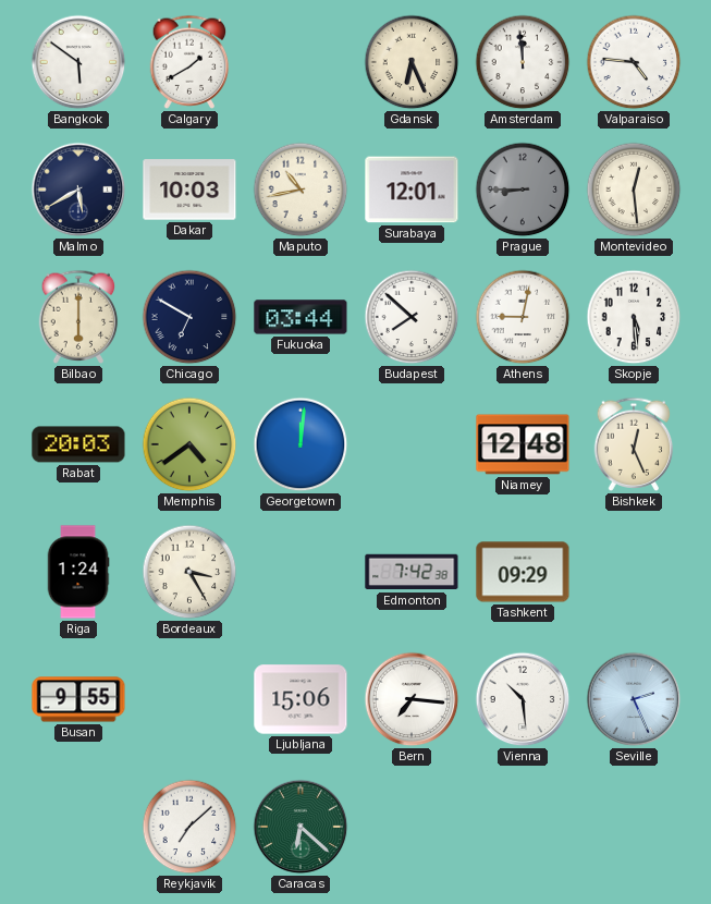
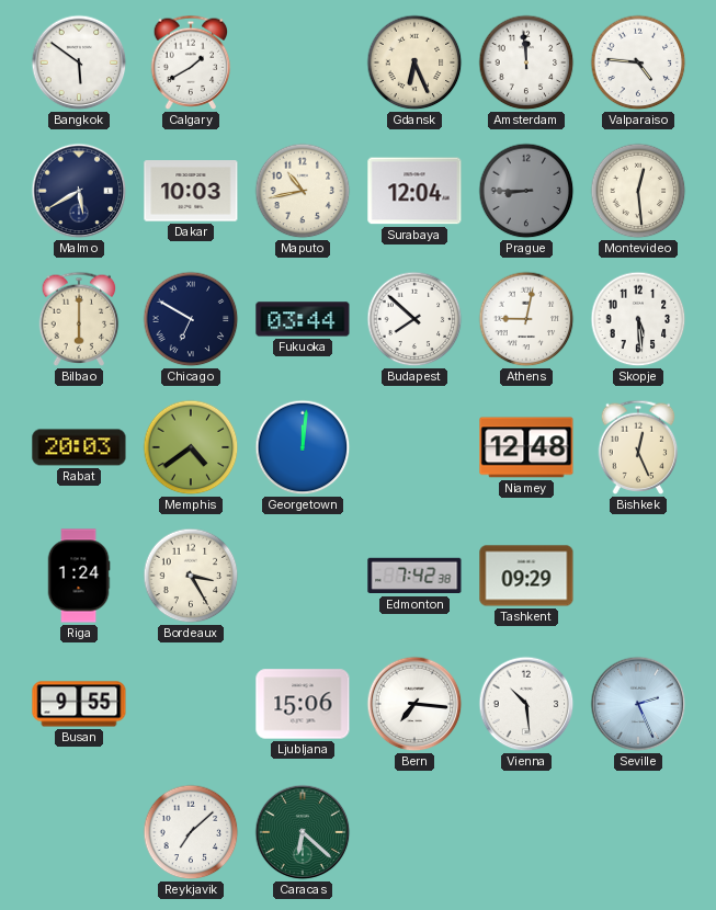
Surabaya: 12:01 -> 12:04 (414, 191)
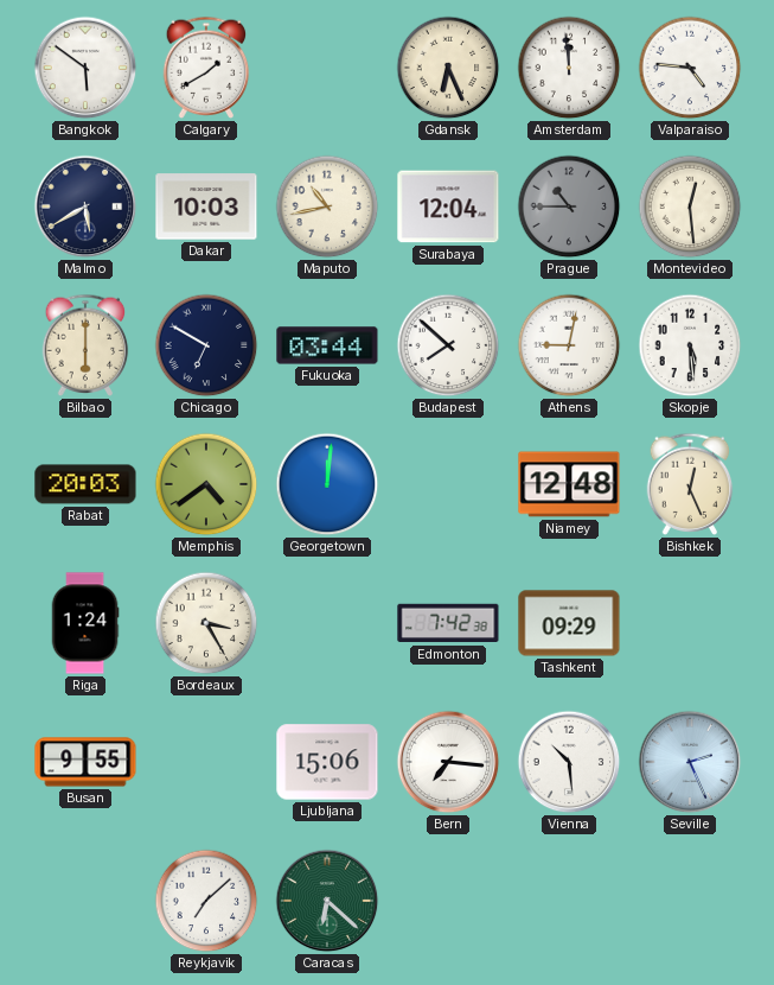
Prague: 8:45 -> 10:45 (569, 206)
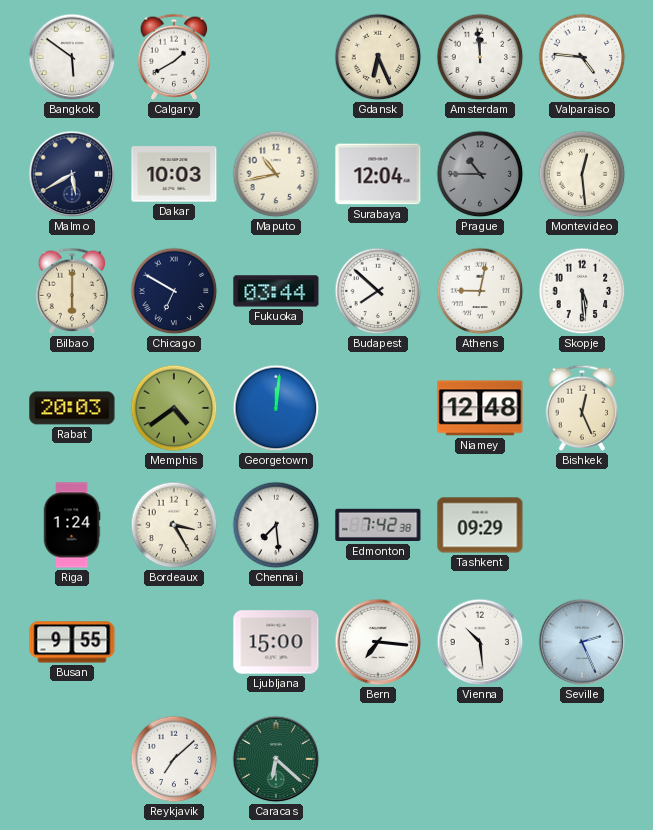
Chennai: none -> 7:29 (276, 525)
Ljubljana: 15:06 -> 15:00 (276, 642)
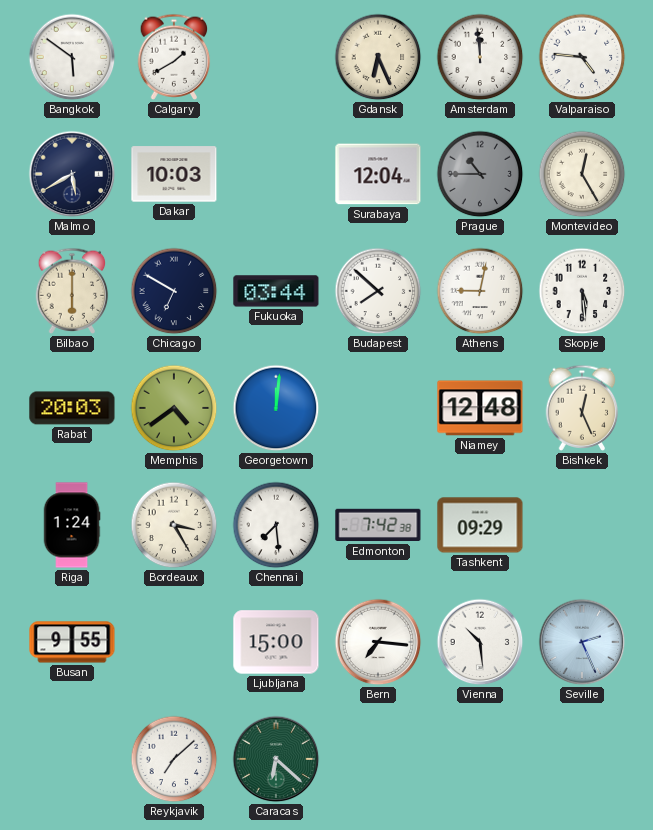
Maputo: 10:43 -> none (276, 174)
Montevideo: 12:29 -> 12:25 (582, 174)
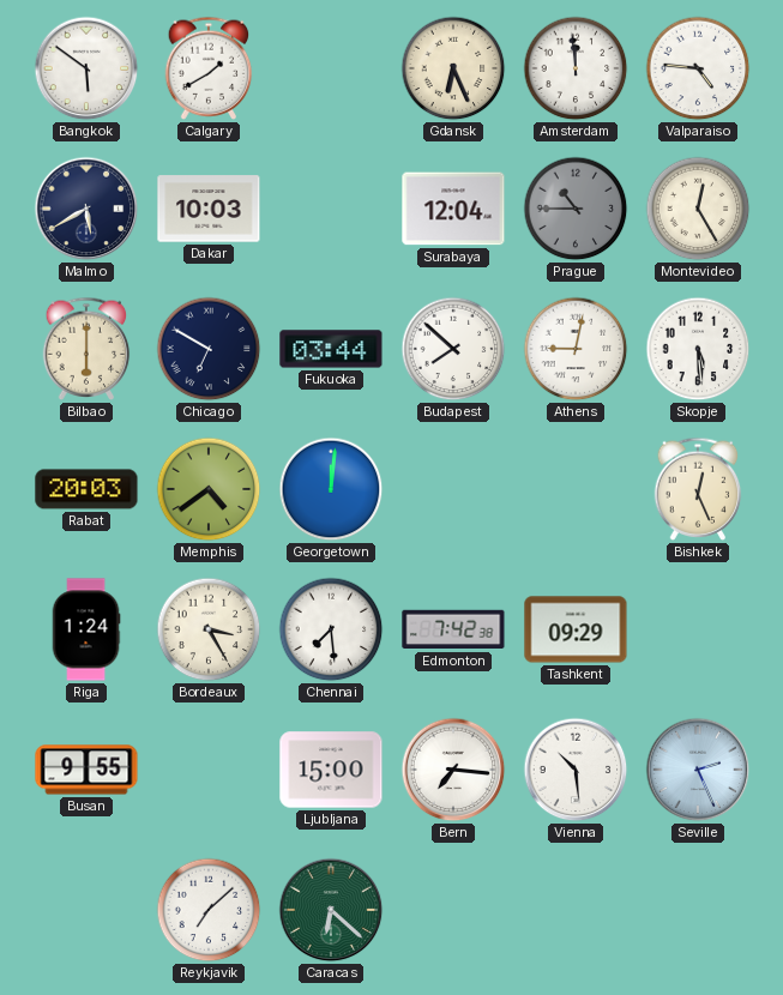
Niamey: 12:48 -> none (480, 408)
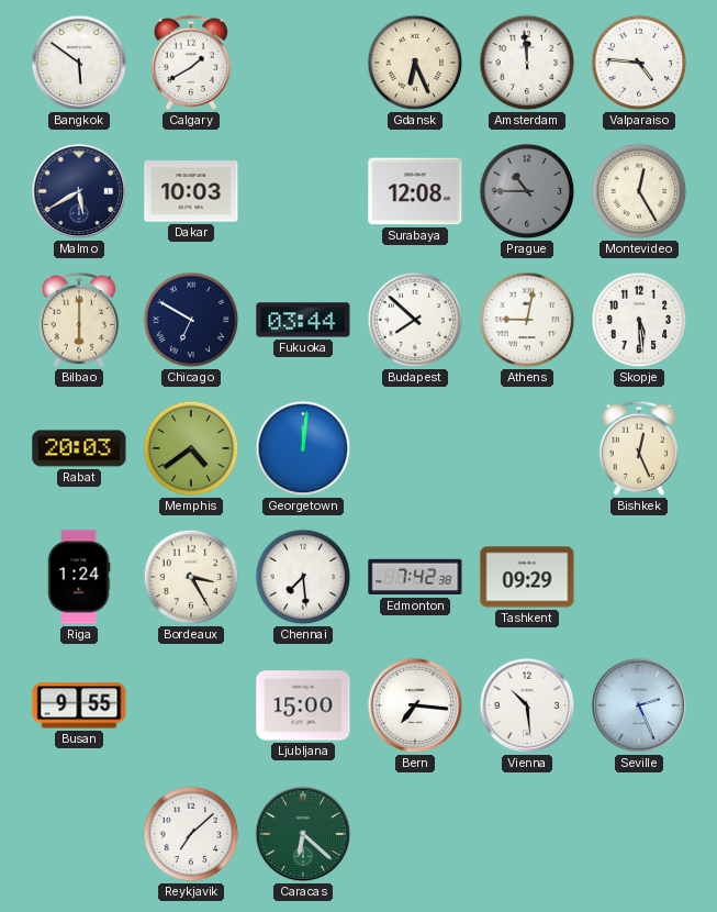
Surabaya: 12:04 -> 12:08 (415, 191)
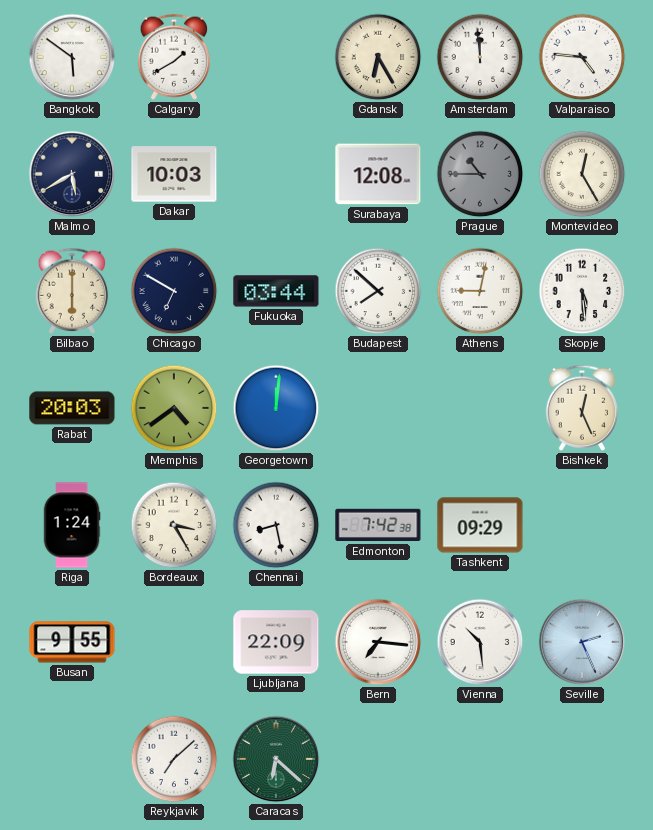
Gdansk: 6:26 -> 6:25 (378, 57)
Chennai: 7:29 -> 8:28 (276, 525)
Ljubljana: 15:00 -> 22:09 (276, 642)
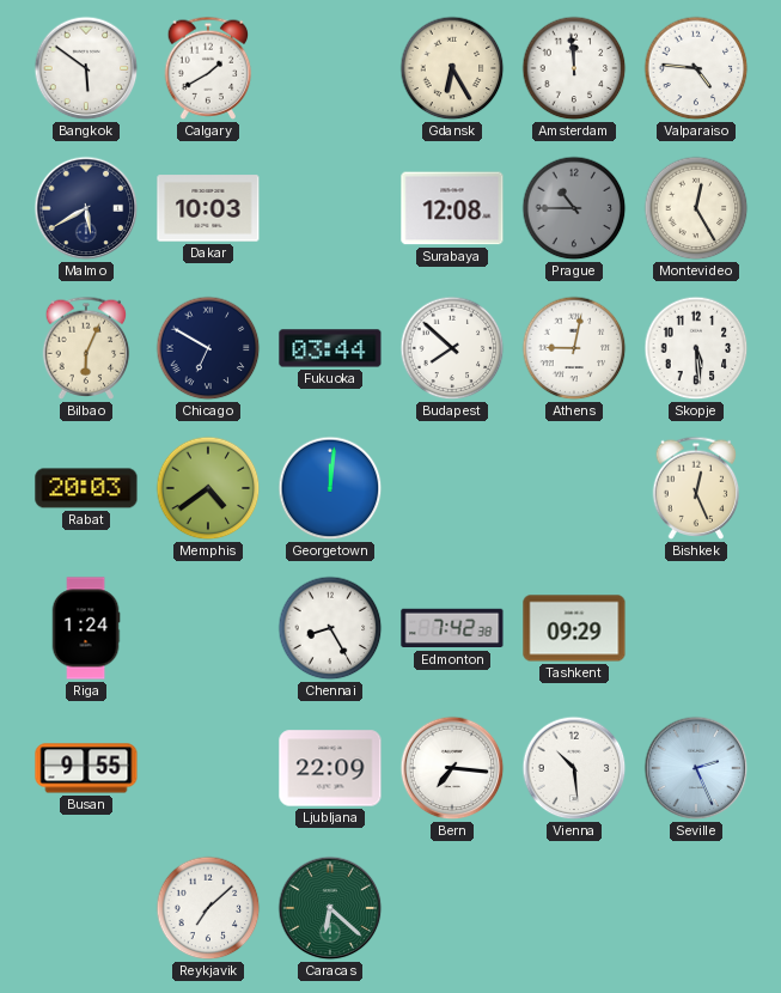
Bilbao: 6:00 -> 6:04 (86, 348)
Bordeaux: 3:25 -> none (174, 525)
Chennai: 8:28 -> 8:25 (330, 628)
